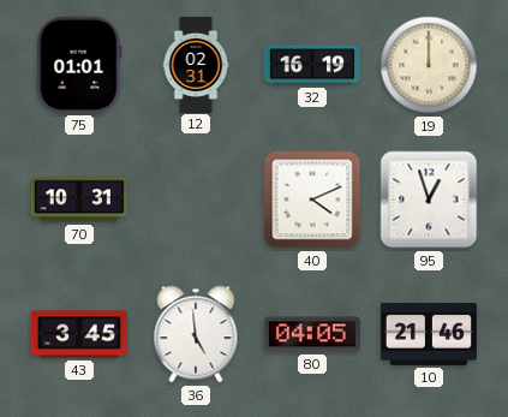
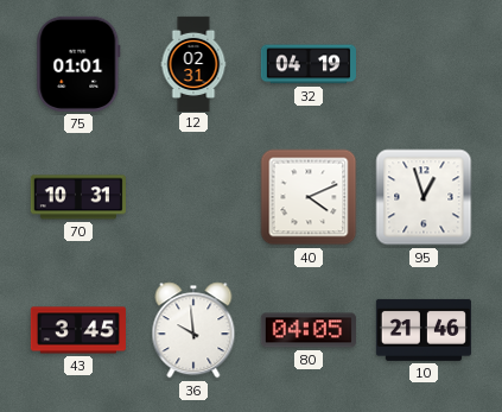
32: 16:19 -> 04:19 (309, 64)
19: 12:00 -> none (429, 65)
36: 4:59 -> 9:59 (193, 330)
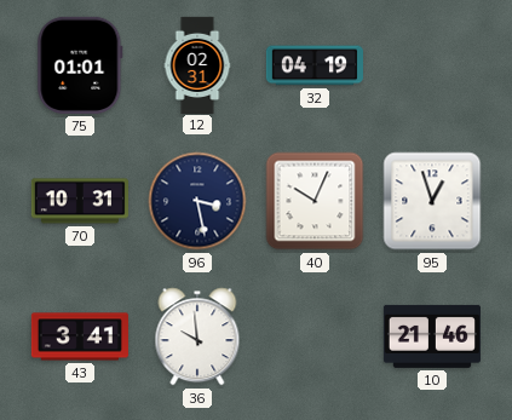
96: none -> 3:28 (197, 201)
40: 4:11 -> 10:04 (315, 201)
43: 3:45 -> 3:41 (80, 336)
80: 04:05 -> none (309, 330)
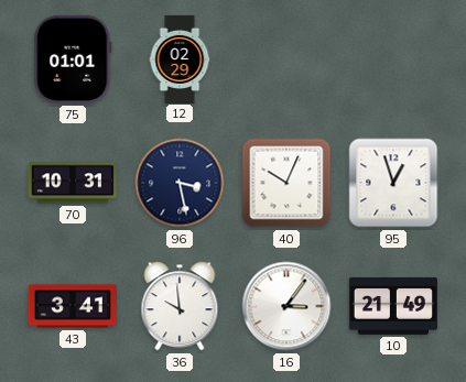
12: 02:31 -> 02:29 (180, 58)
32: 04:19 -> none (315, 65)
16: none -> 3:06 (286, 306)
10: 21:46 -> 21:49 (393, 306)
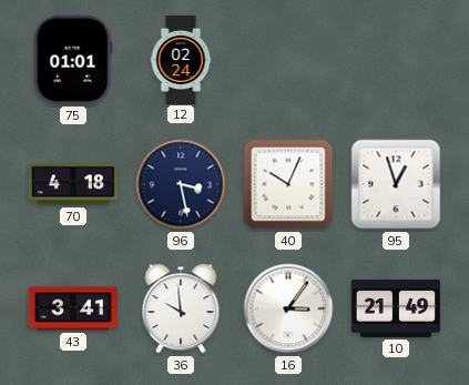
12: 02:29 -> 02:24 (181, 59)
70: 10:31 -> 4:18 (73, 184)
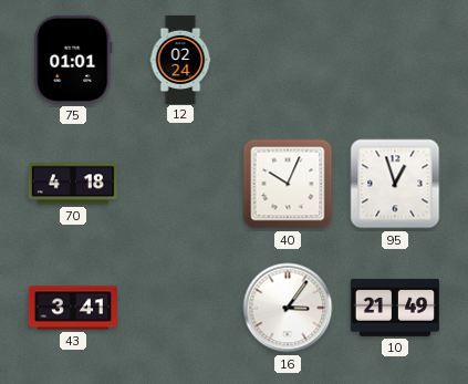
96: 3:28 -> none (181, 184)
36: 9:59 -> none (181, 308)
